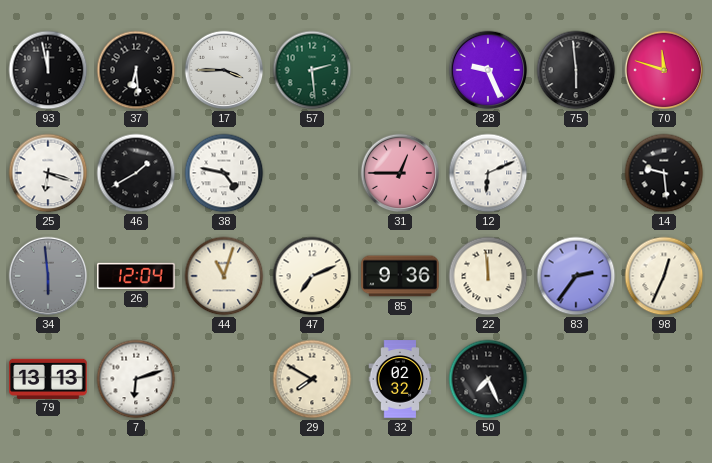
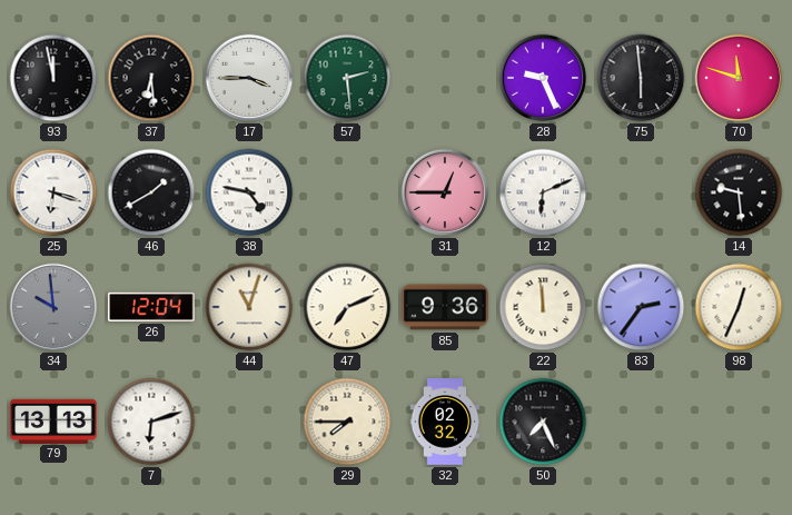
34: 5:59 -> 9:59 (53, 307)
29: 7:50 -> 7:45 (347, 422)
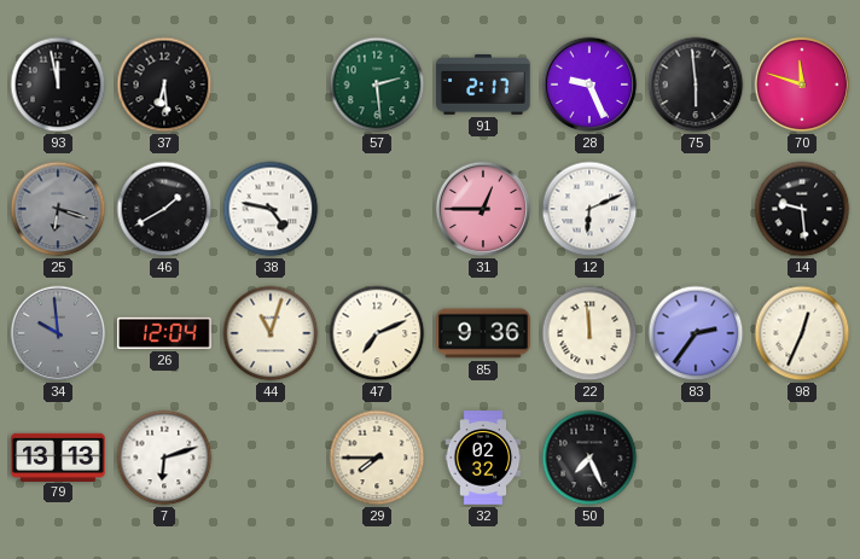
17: 3:45 -> none (249, 78)
91: none -> 2:17 (483, 86)
25 dial: white -> grey (58, 209)
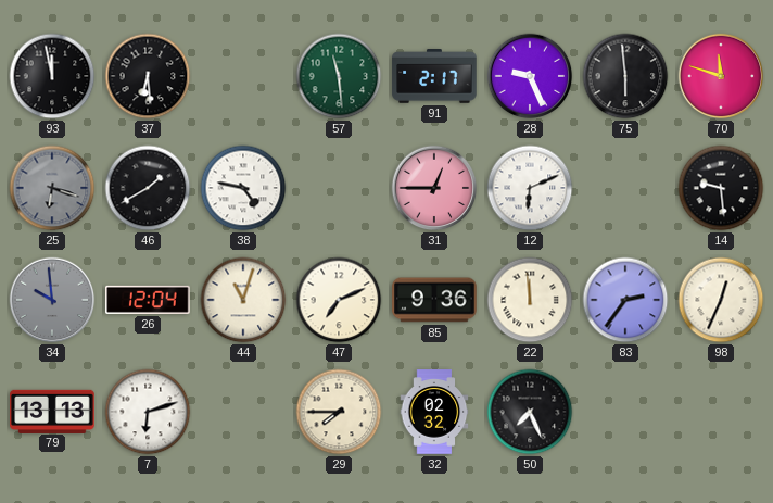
57: 2:29 -> 11:29 (339, 76)
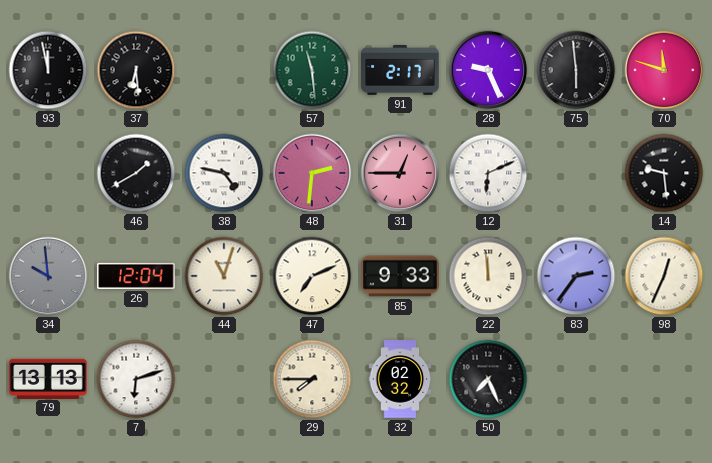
25: 6:18 -> none (52, 188)
48: none -> 2:31 (312, 173)
85: 9:36 -> 9:33 (400, 276)
